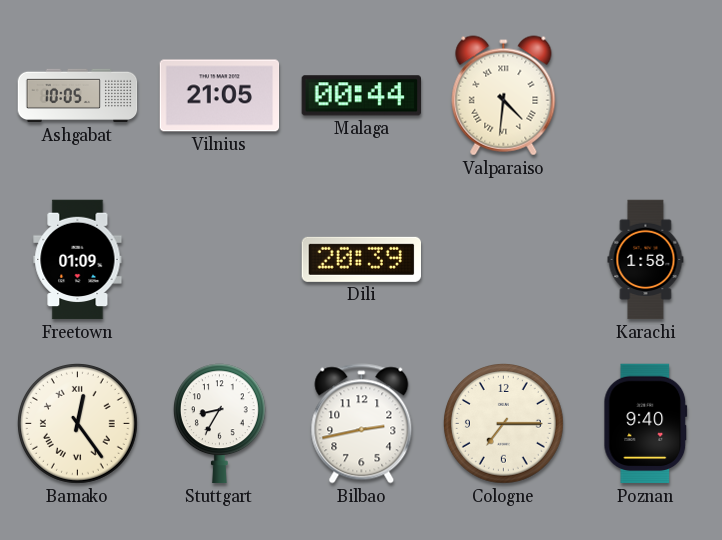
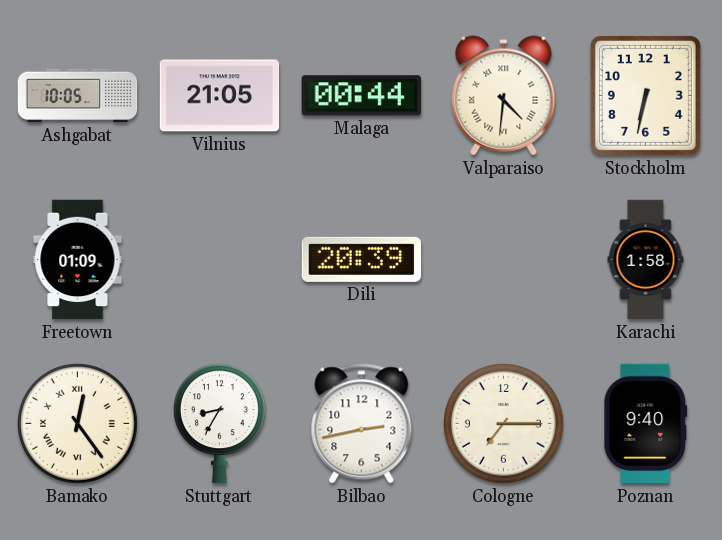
Stockholm: none -> 6:32 (645, 95)
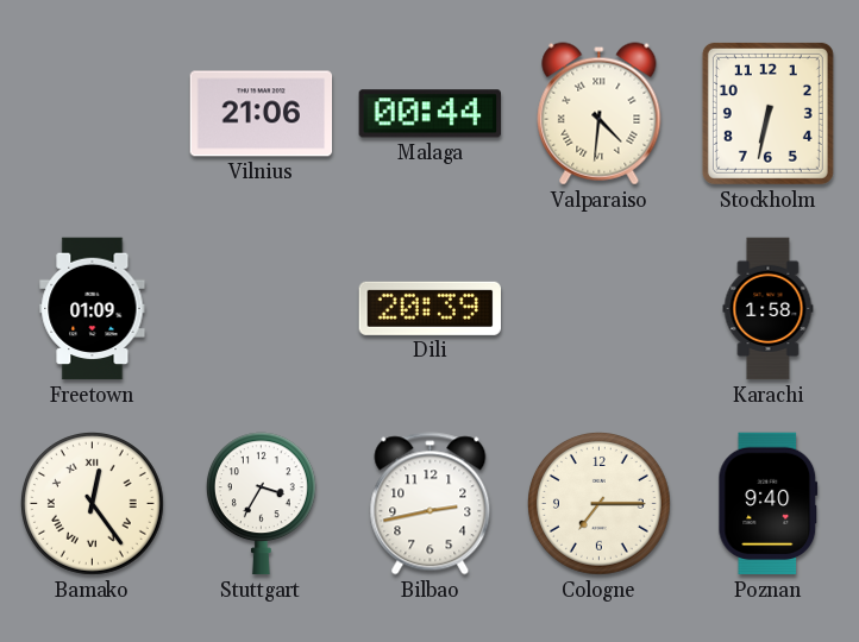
Ashgabat: 10:05 -> none (78, 96)
Vilnius: 21:05 -> 21:06 (262, 114)
Stuttgart: 8:35 -> 3:35 (261, 504)
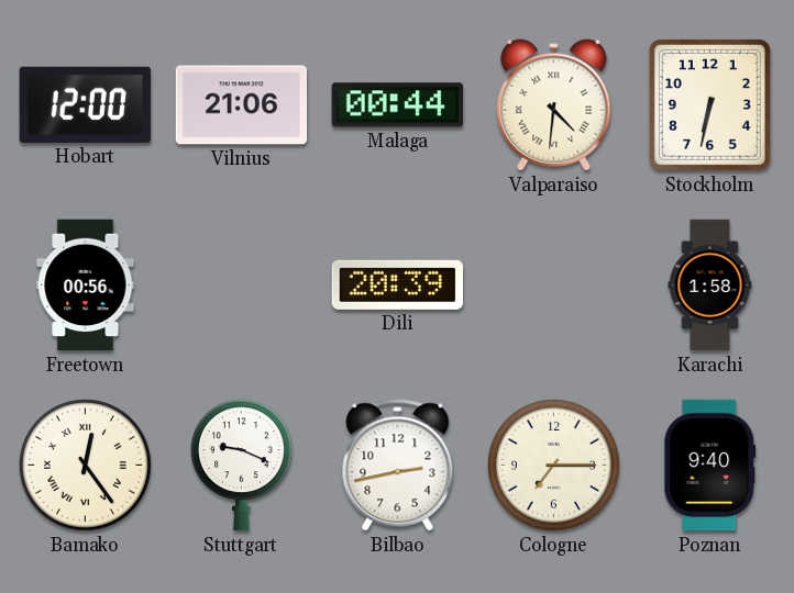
Hobart: none -> 12:00 (85, 104)
Freetown: 01:09 -> 00:56 (86, 286)
Stuttgart: 3:35 -> 9:19 (241, 466)
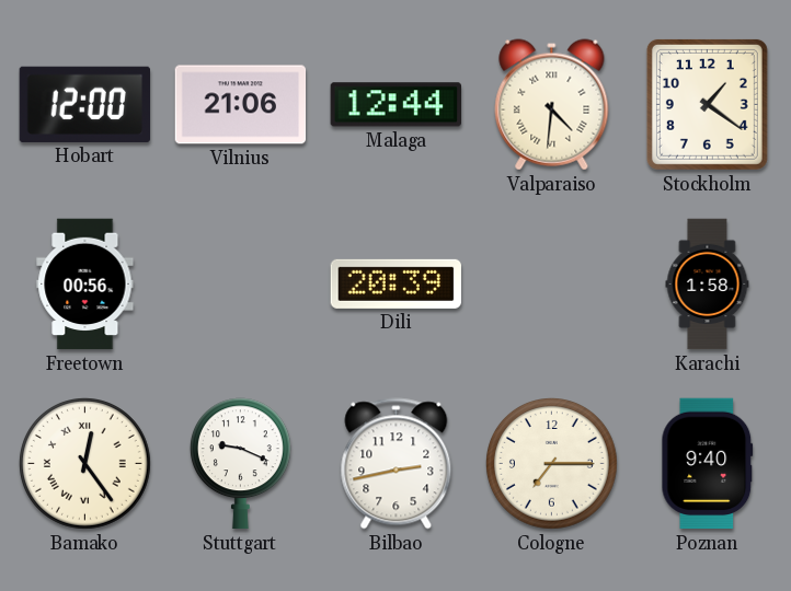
Malaga: 00:44 -> 12:44 (396, 105)
Stockholm: 6:32 -> 1:21 (707, 104)
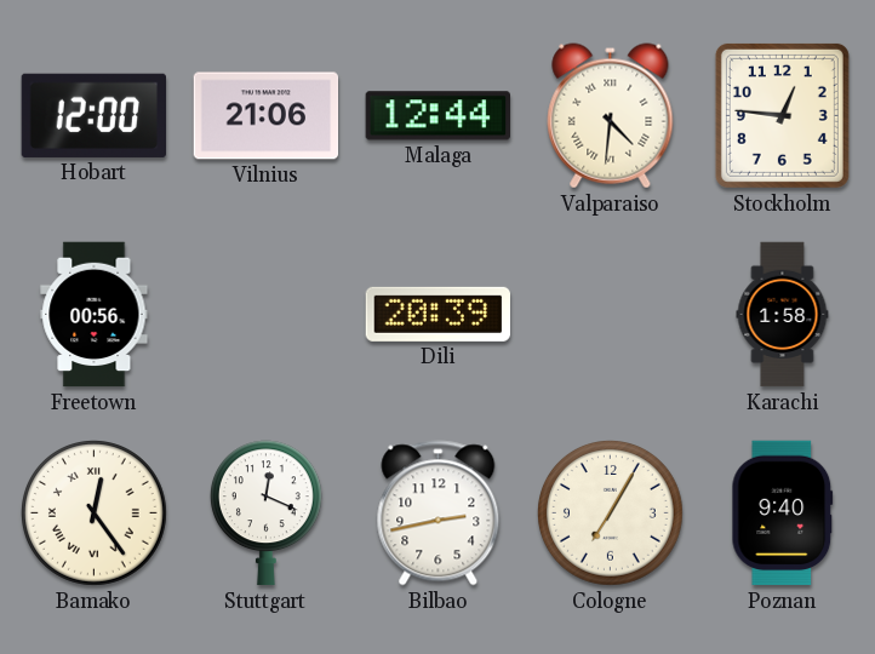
Stockholm: 1:21 -> 12:46 (782, 115)
Stuttgart: 9:19 -> 12:19 (265, 514)
Cologne: 7:15 -> 7:05 (611, 514)
